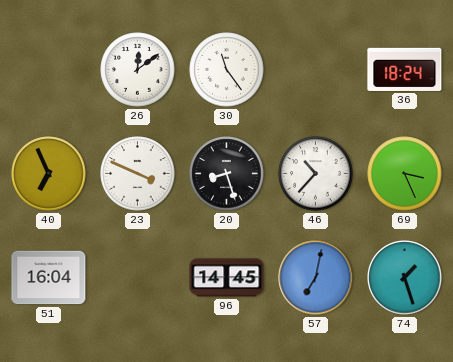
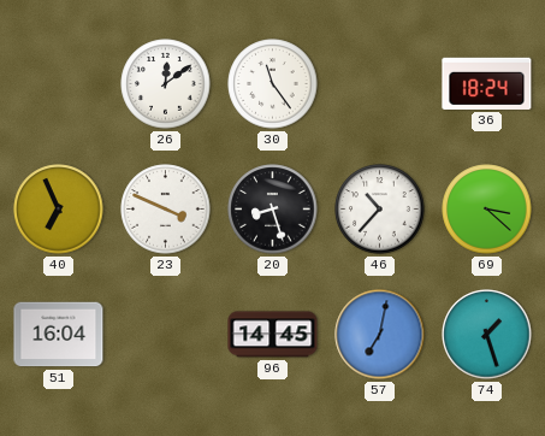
69: 3:26 -> 3:22 (487, 210)
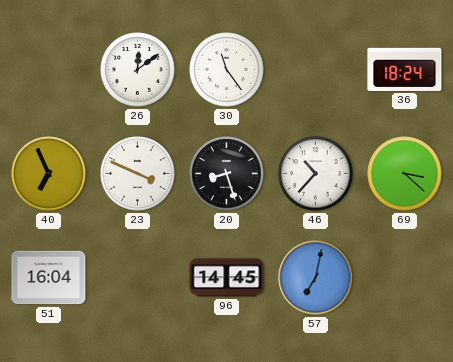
74: 1:27 -> none (487, 335)
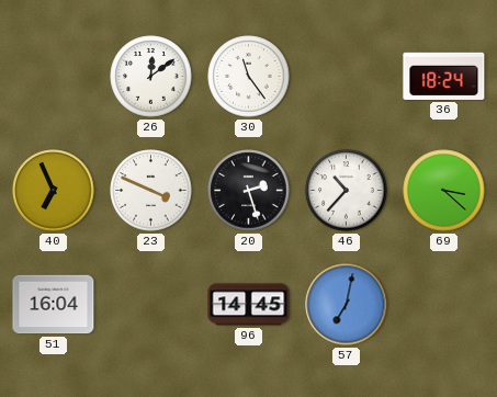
20: 8:27 -> 2:27 (249, 191)
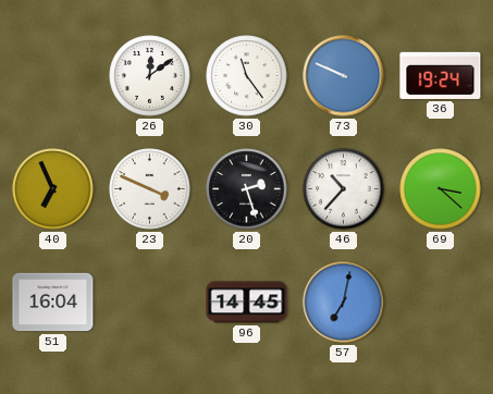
73: none -> 9:49 (344, 76)
36: 18:24 -> 19:24 (441, 75)
